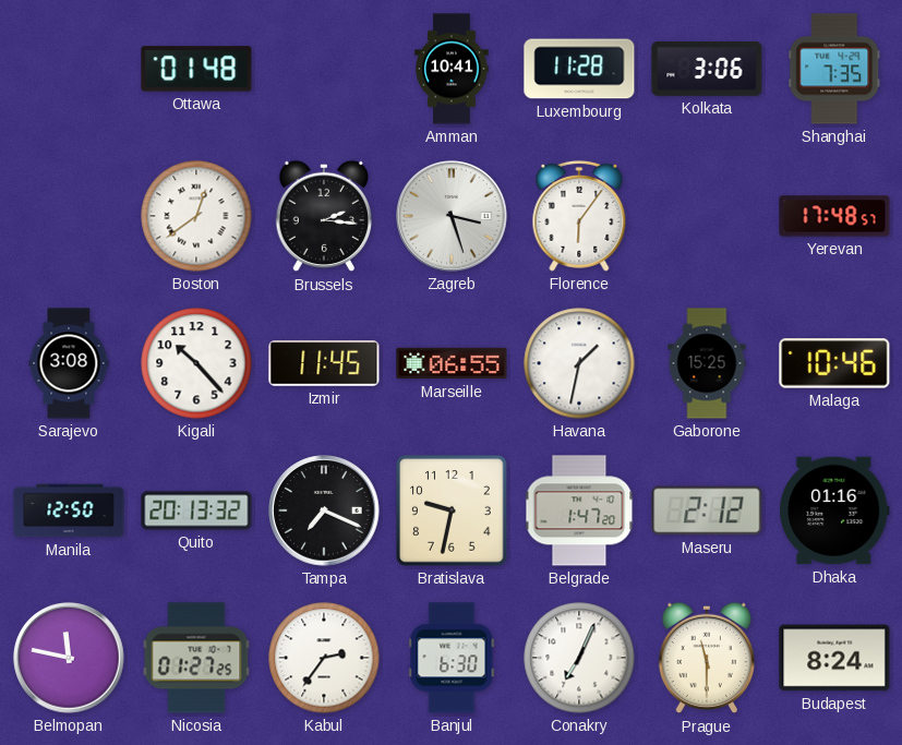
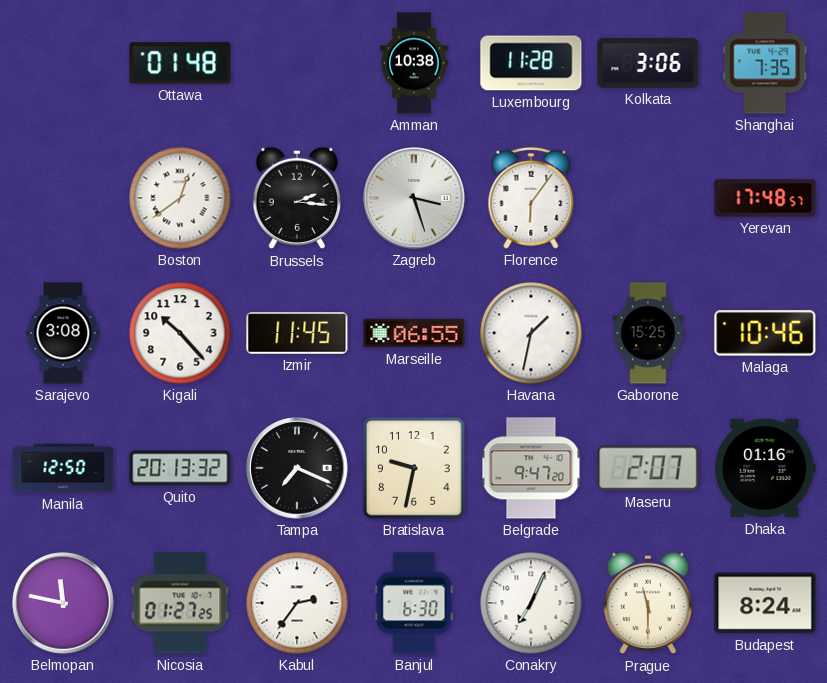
Amman: 10:41 -> 10:38 (414, 63)
Belgrade: 1:47 -> 9:47 (531, 468)
Maseru: 2:12 -> 2:07 (648, 468)
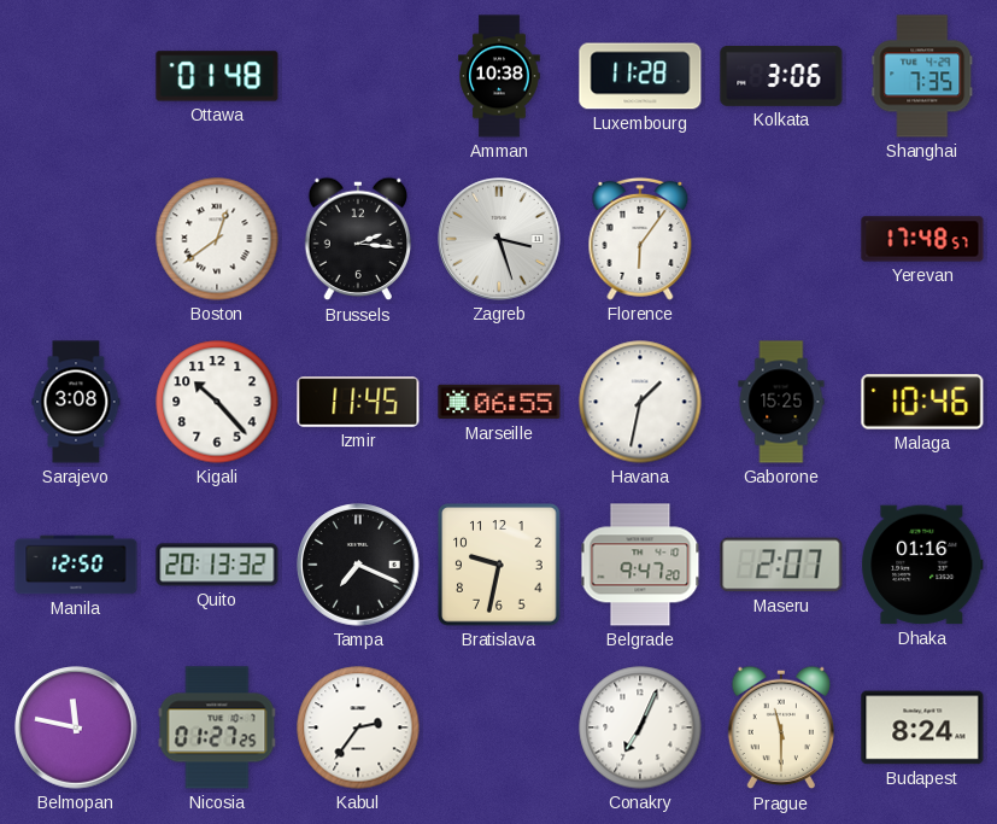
Banjul: 6:30 -> none (414, 603)
